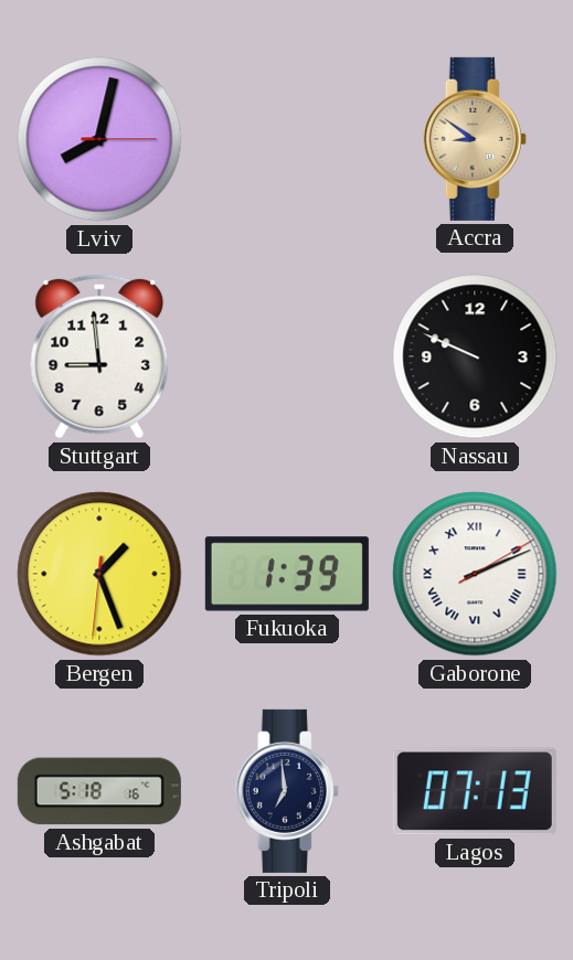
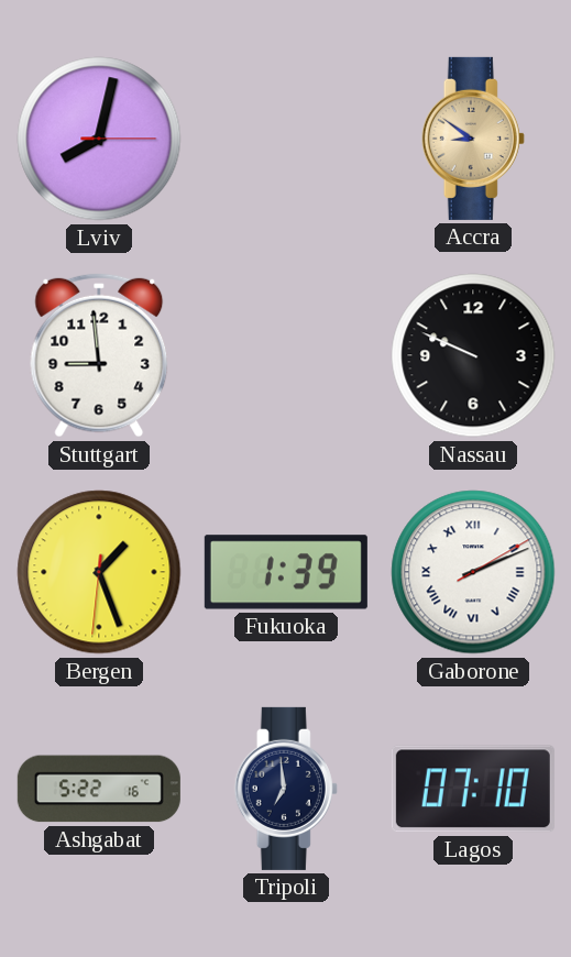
Ashgabat: 5:18 -> 5:22 (99, 789)
Lagos: 07:13 -> 07:10 (473, 789)
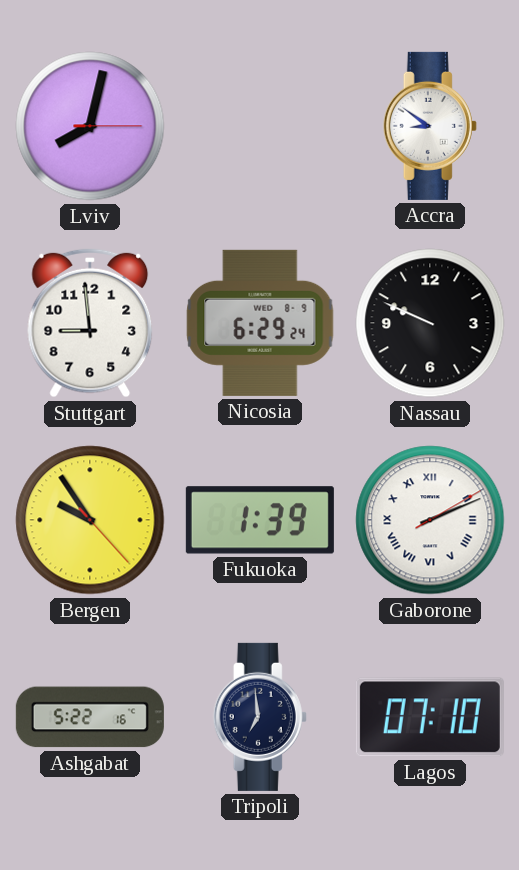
Accra dial: champagne -> white (430, 126)
Nicosia: none -> 6:29 (260, 323)
Bergen: 1:26 -> 9:54 (90, 520)
